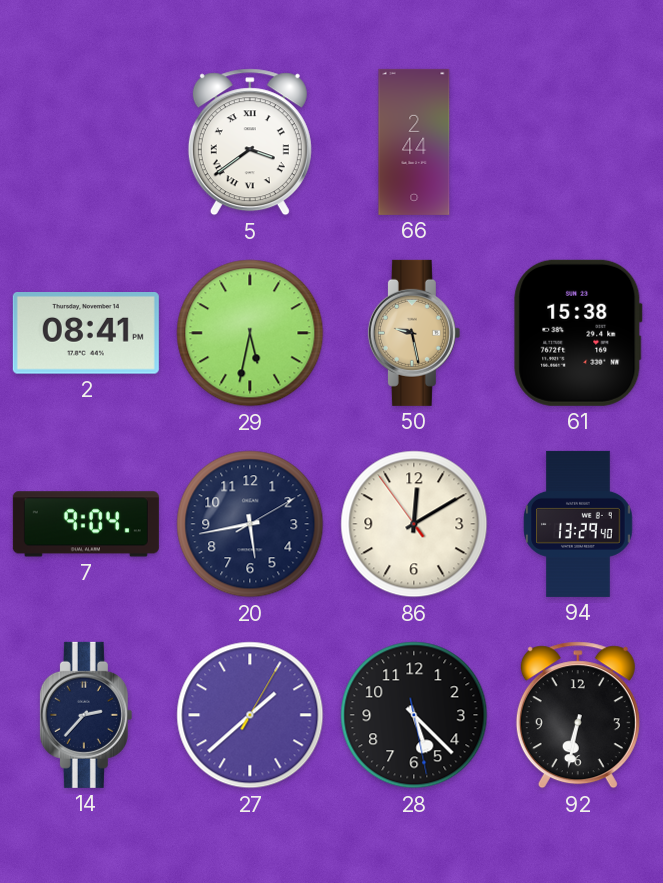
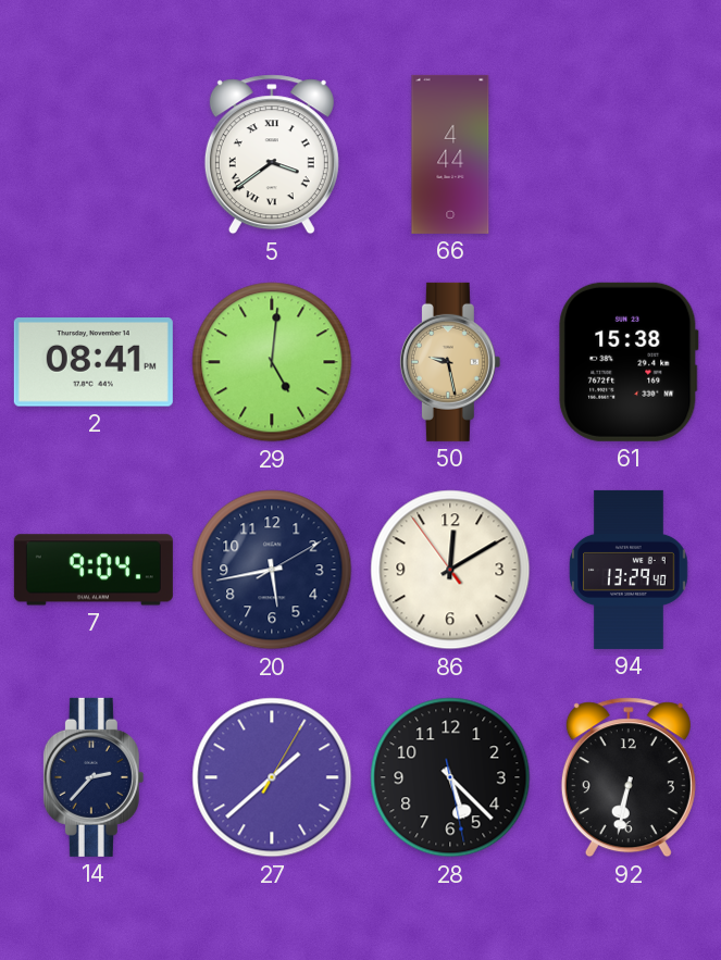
66: 2:44 -> 4:44 (450, 154)
29: 5:32 -> 5:01 (272, 362)
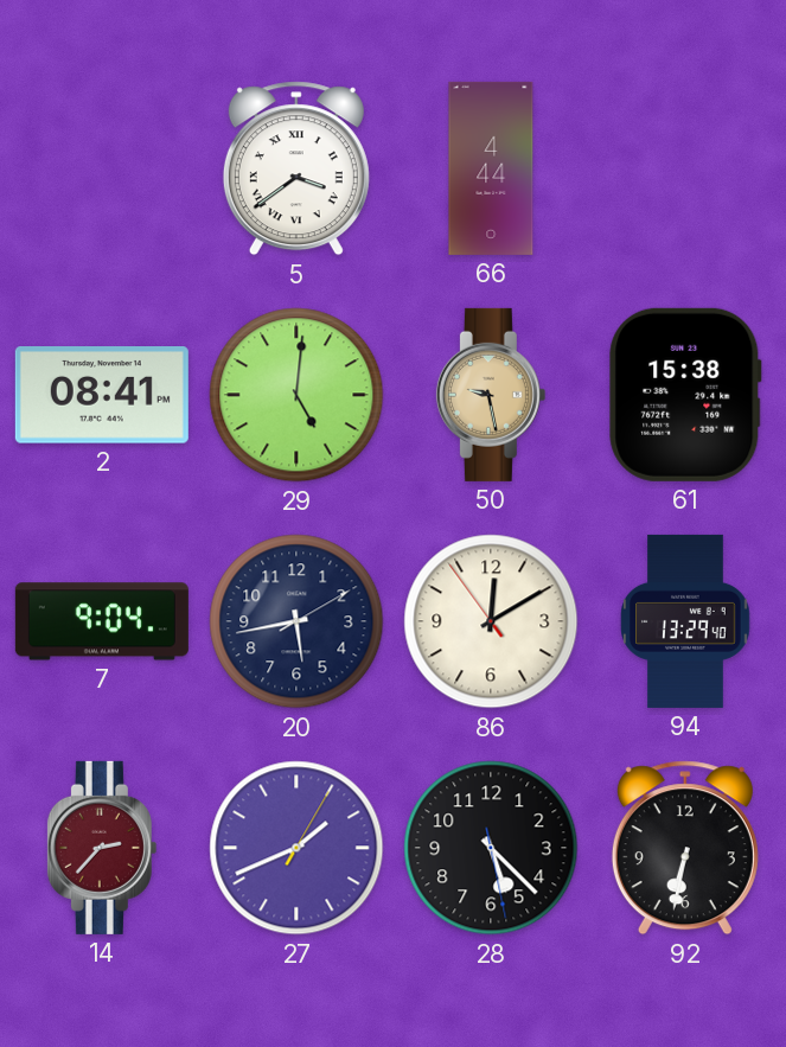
14 dial: navy -> burgundy (102, 848)
27: 1:38 -> 1:41 (296, 848)
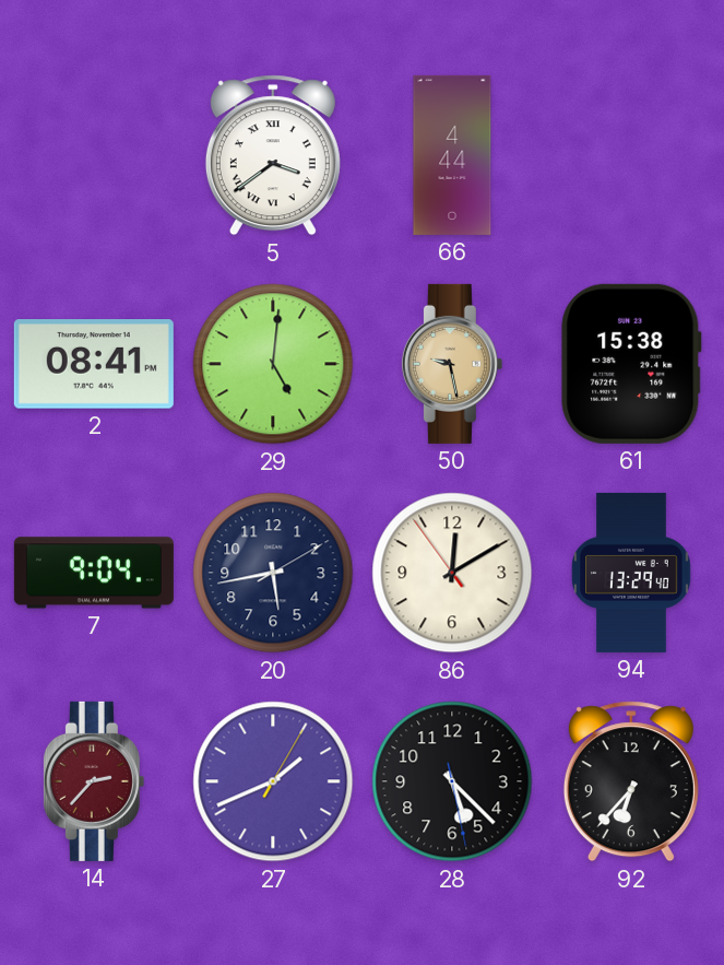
92: 6:32 -> 6:37 (631, 781)
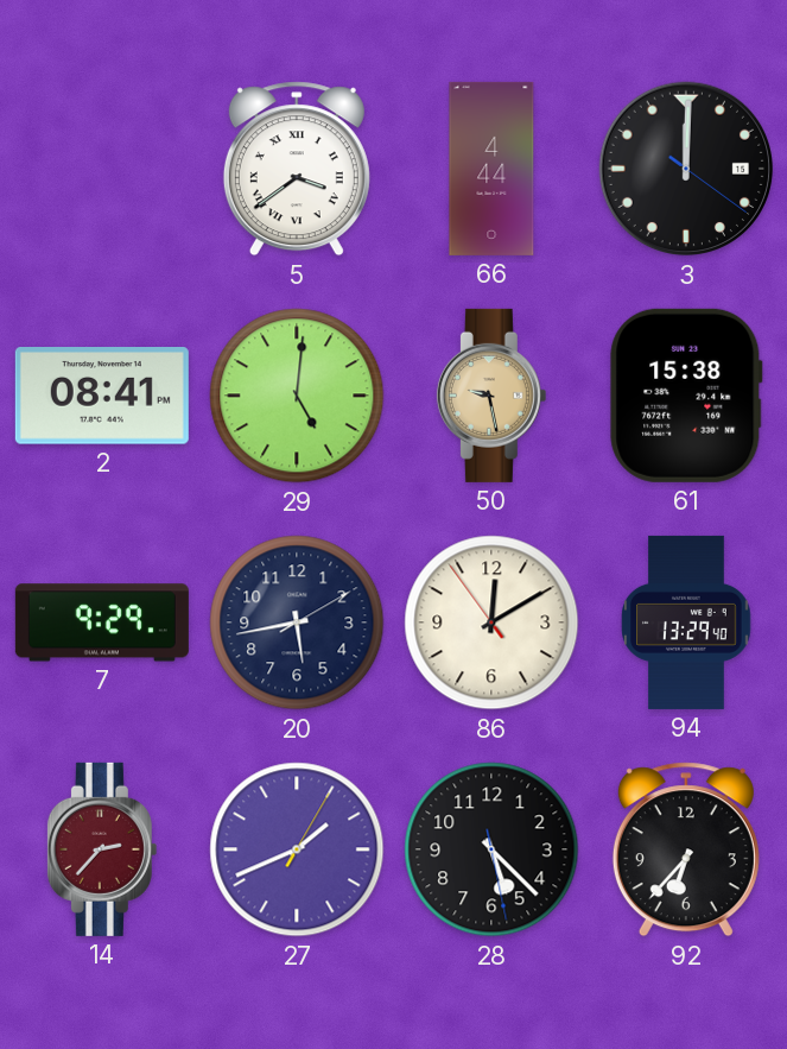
3: none -> 12:00 (686, 169)
7: 9:04 -> 9:29 (102, 623)
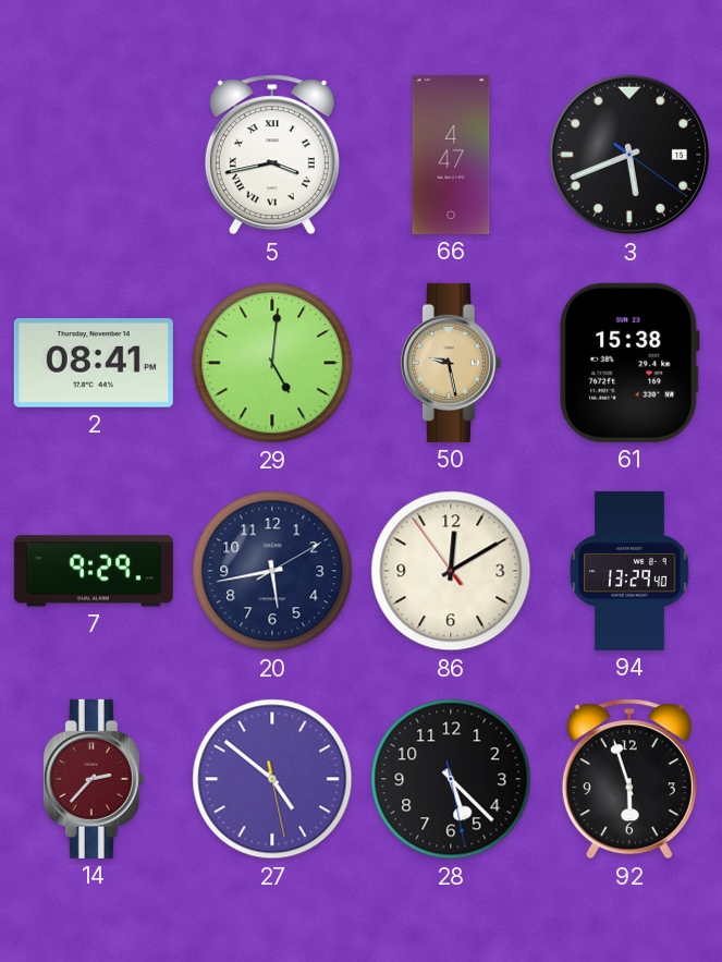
5: 3:39 -> 3:43 (272, 155)
66: 4:44 -> 4:47 (451, 155)
3: 12:00 -> 5:41 (629, 155)
27: 1:41 -> 4:51 (272, 779)
92: 6:37 -> 5:57 (629, 779)
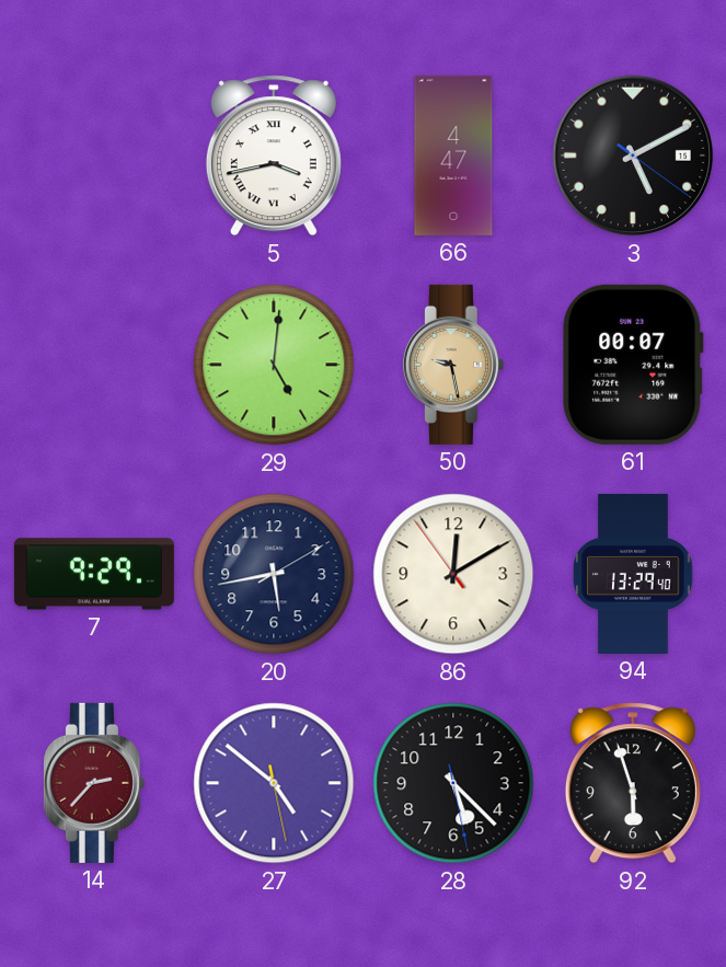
3: 5:41 -> 5:10 (633, 156)
2: 08:41 -> none (94, 364)
61: 15:38 -> 00:07 (633, 365)
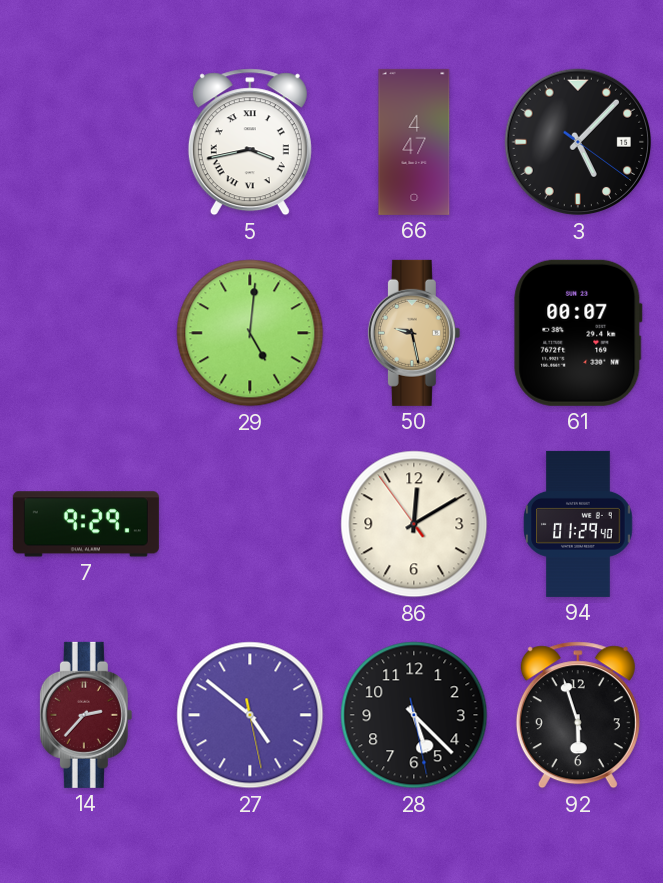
3: 5:10 -> 5:07 (578, 142)
20: 5:43 -> none (274, 574)
94: 13:29 -> 01:29 (578, 524)
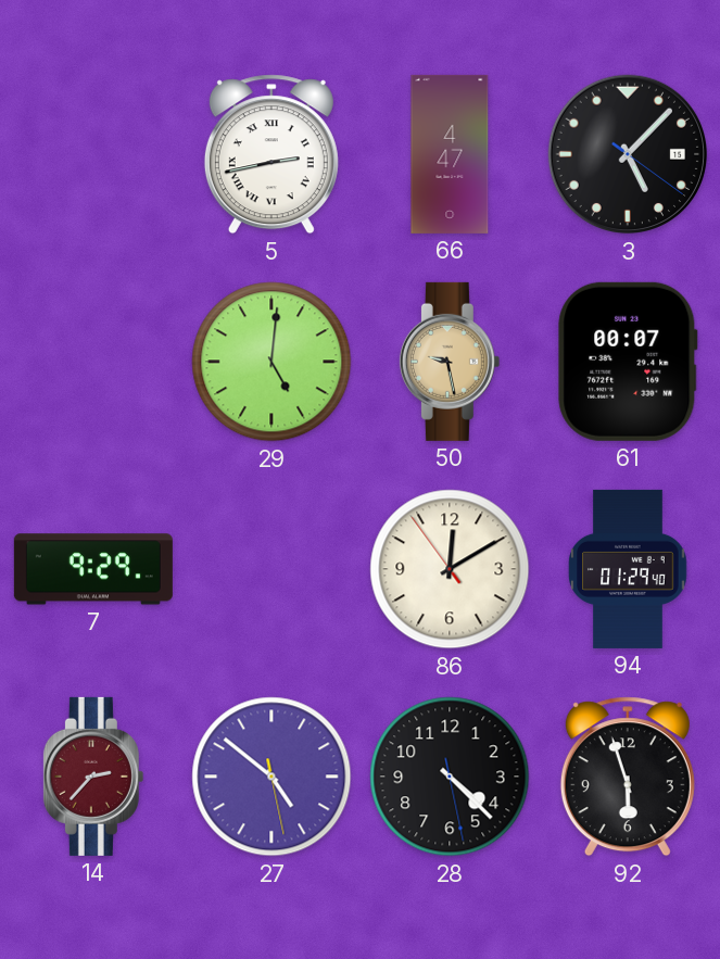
5: 3:43 -> 2:43 (271, 154)
28: 5:22 -> 4:22 (450, 777)
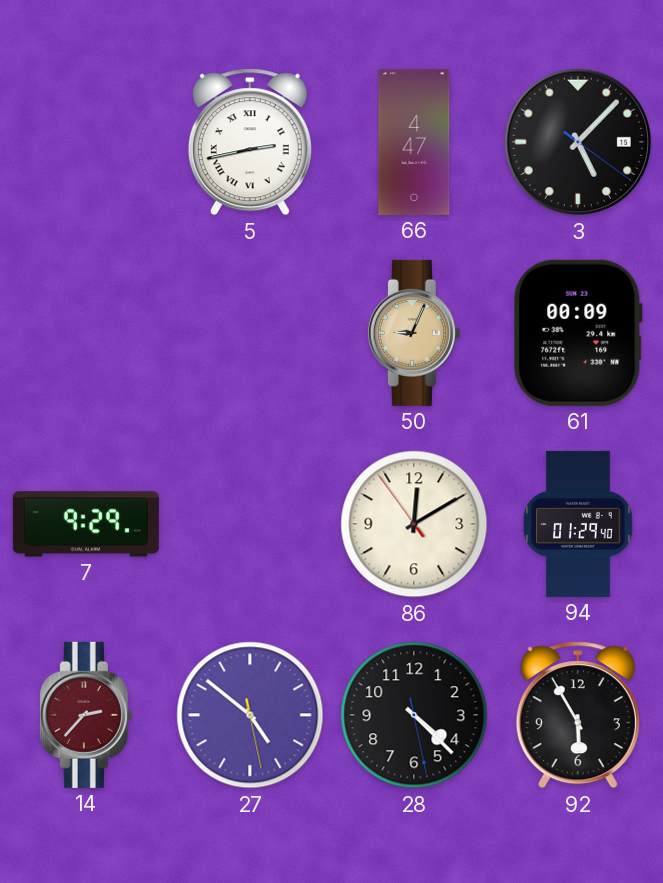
29: 5:01 -> none (271, 362)
50: 9:28 -> 9:04 (414, 333)
61: 00:07 -> 00:09 (578, 333)
92: 5:57 -> 5:55 (578, 715)
